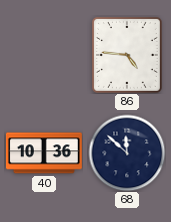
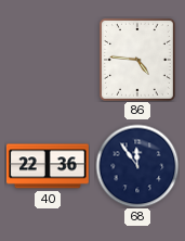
40: 10:36 -> 22:36 (48, 166)
68: 11:52 -> 11:54 (137, 166)
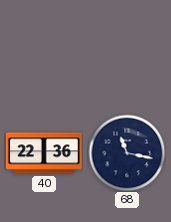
86: 4:46 -> none (137, 60)
68: 11:54 -> 11:17 (127, 153)
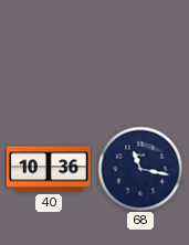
40: 22:36 -> 10:36 (49, 169)
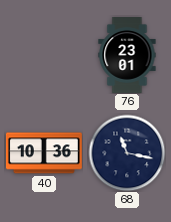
76: none -> 23:01 (127, 56)
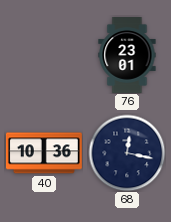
68: 11:17 -> 12:17 (127, 153)
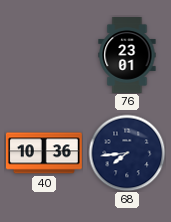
68: 12:17 -> 7:44 (127, 153)
